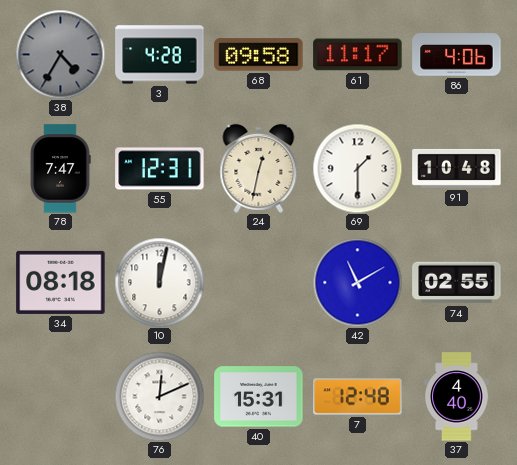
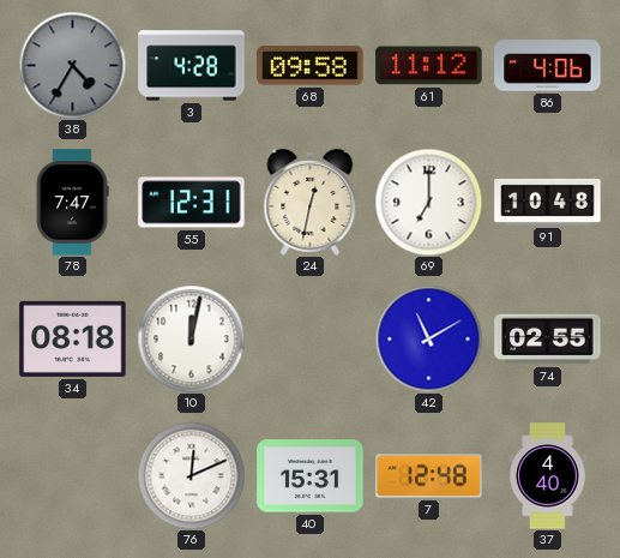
61: 11:17 -> 11:12 (429, 66)
69: 1:30 -> 7:00 (428, 202)
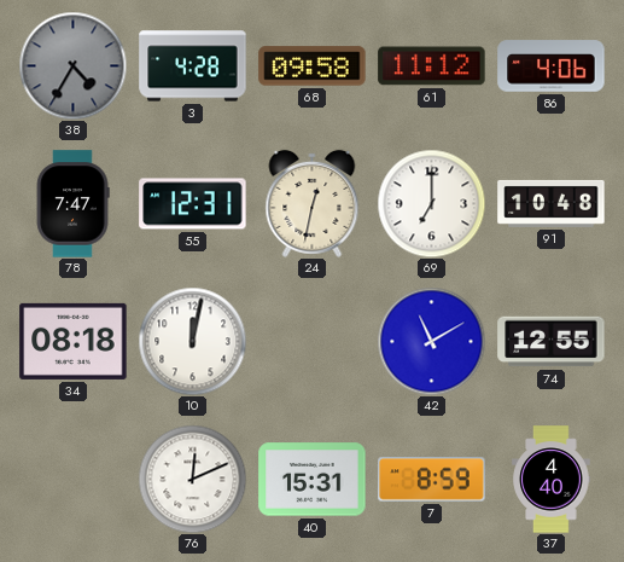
74: 02:55 -> 12:55 (552, 342)
7: 12:48 -> 8:59 (432, 480)
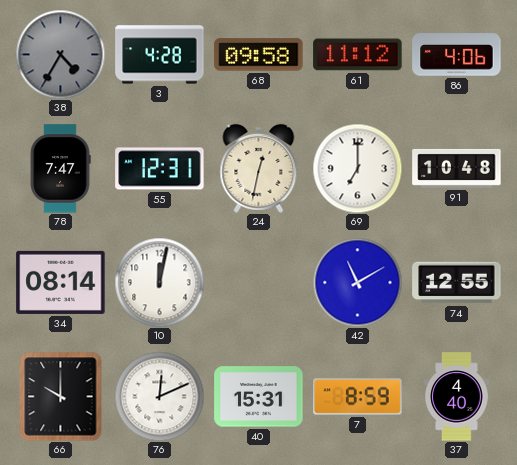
34: 08:18 -> 08:14 (61, 282)
66: none -> 10:00 (61, 396)
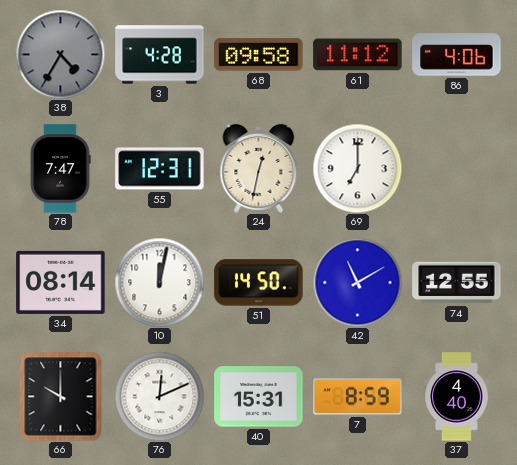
91: 10:48 -> none (457, 168)
51: none -> 14:50 (259, 283)
